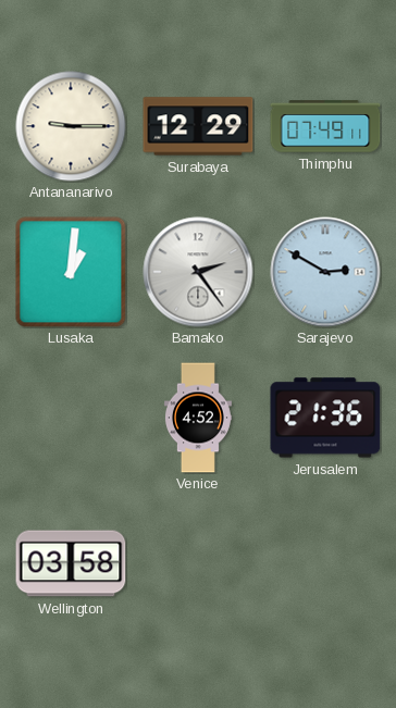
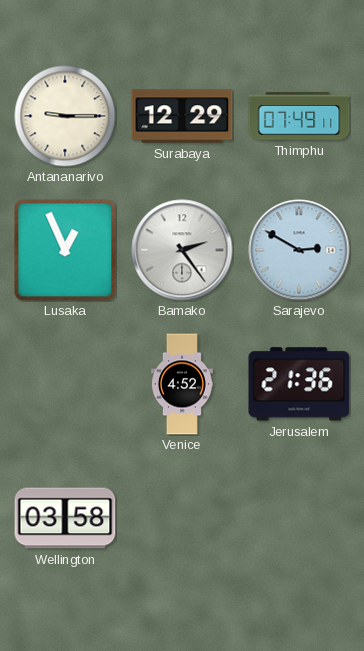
Lusaka: 1:01 -> 12:56 (65, 250)
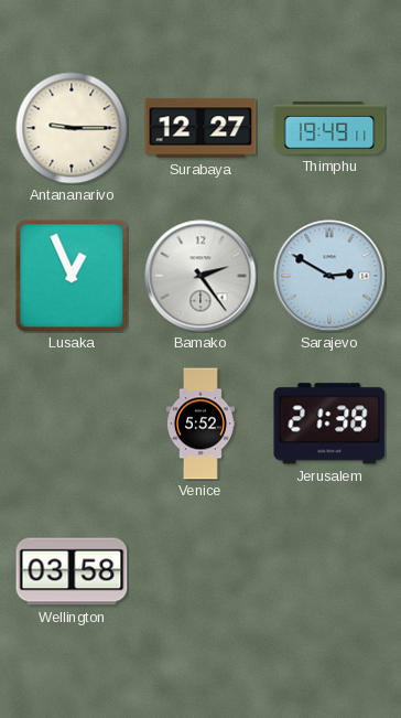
Surabaya: 12:29 -> 12:27 (201, 128)
Thimphu: 07:49 -> 19:49 (329, 128)
Venice: 4:52 -> 5:52 (201, 424)
Jerusalem: 21:36 -> 21:38 (329, 424)
